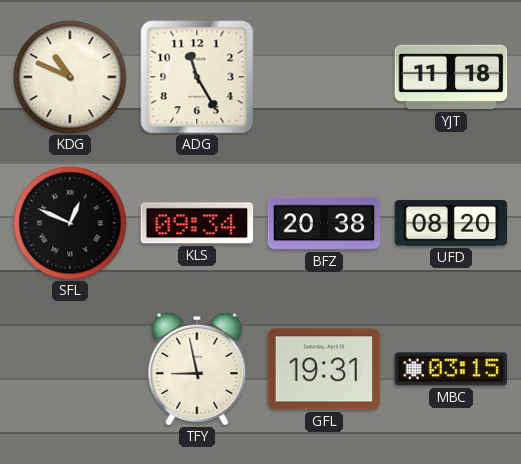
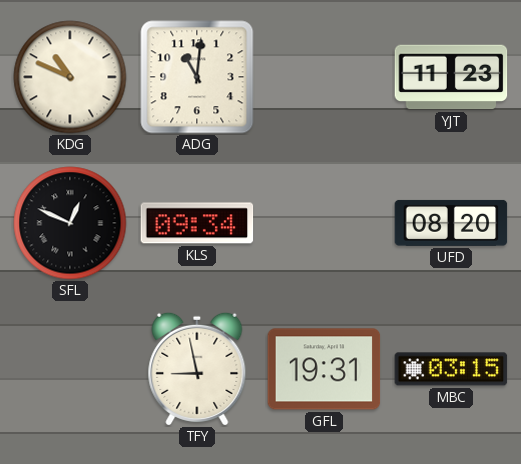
ADG: 11:25 -> 11:01 (197, 77)
YJT: 11:18 -> 11:23 (451, 77)
BFZ: 20:38 -> none (324, 223)
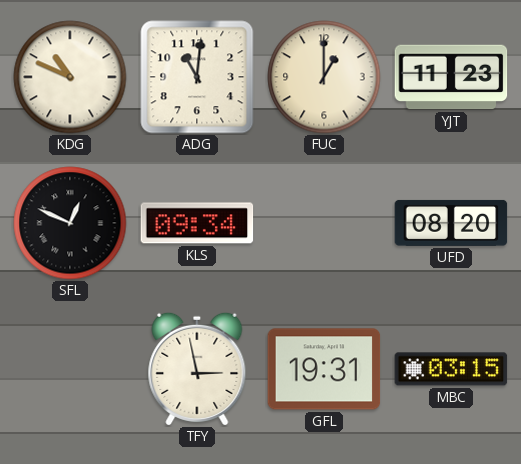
FUC: none -> 1:00 (324, 77)
TFY: 8:58 -> 2:58 (197, 369)
